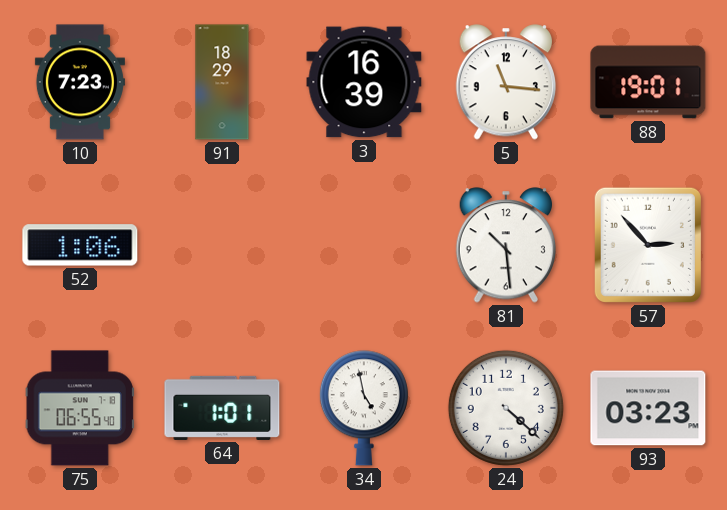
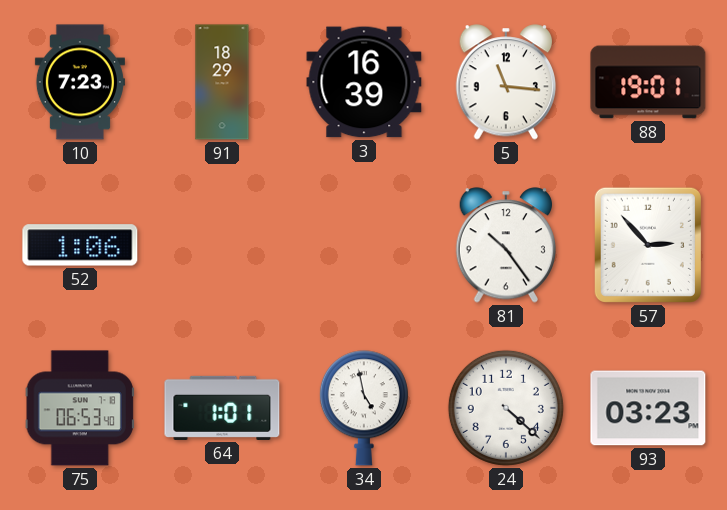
81: 10:29 -> 10:24 (506, 245)
75: 06:55 -> 06:53 (80, 408)
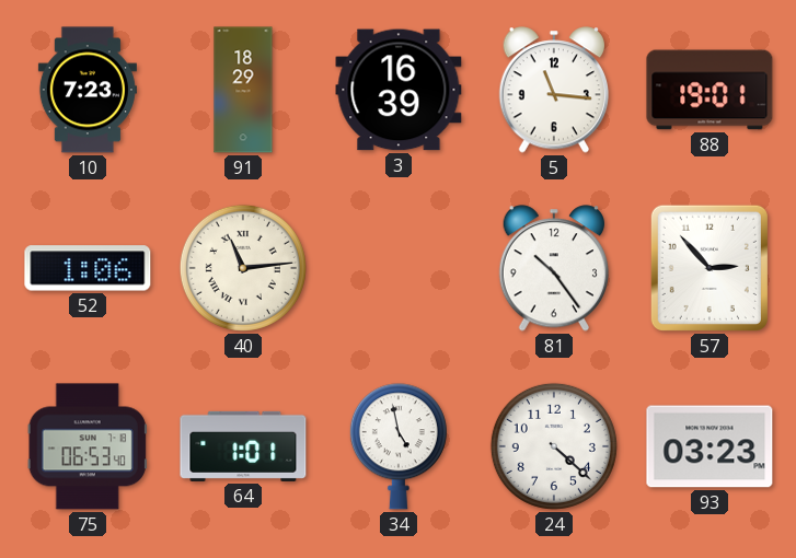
40: none -> 11:14 (243, 268)
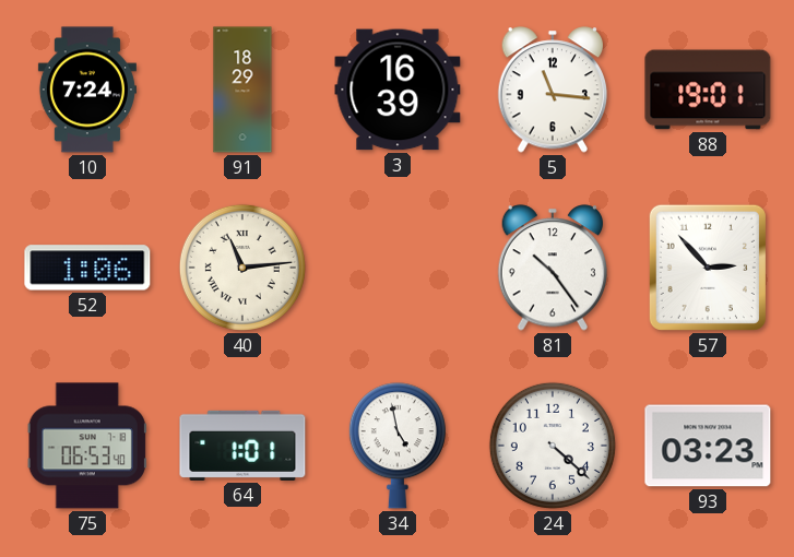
10: 7:23 -> 7:24 (87, 90)
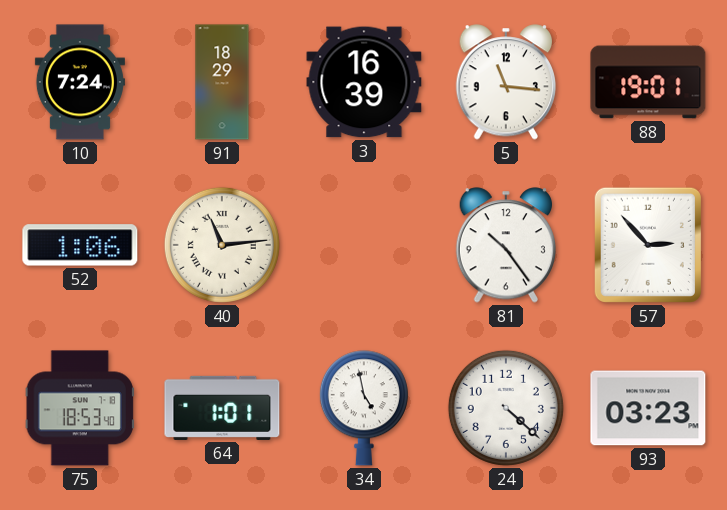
75: 06:53 -> 18:53 (80, 408)
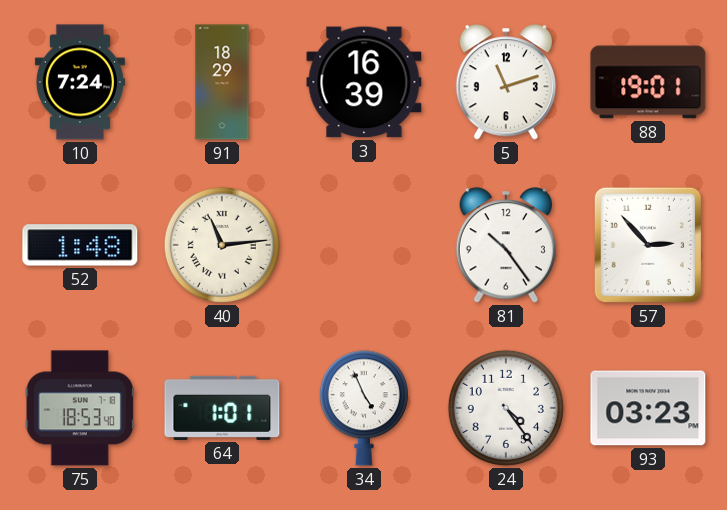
5: 11:16 -> 11:12 (506, 82)
52: 1:06 -> 1:48 (80, 245)
34: 4:58 -> 4:56 (364, 408)
24: 4:22 -> 4:24 (506, 408)
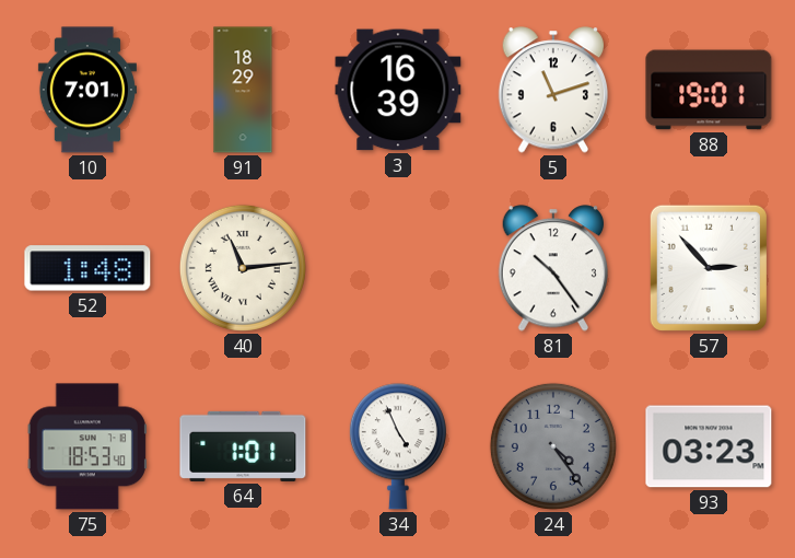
10: 7:24 -> 7:01 (87, 90)
24 dial: white -> grey (553, 446)
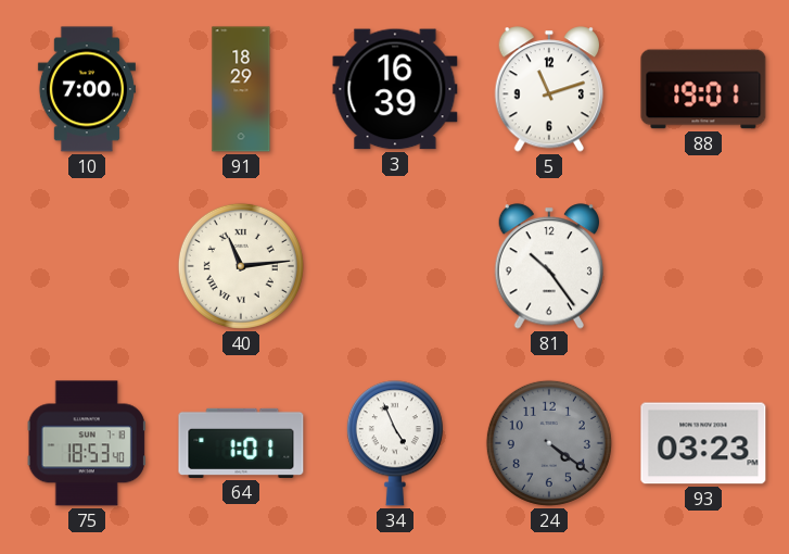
10: 7:01 -> 7:00 (87, 89)
52: 1:48 -> none (87, 268)
57: 2:53 -> none (709, 268)
24: 4:24 -> 4:21 (549, 443)
